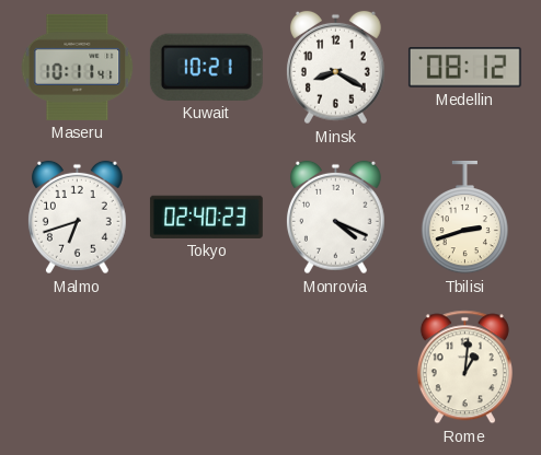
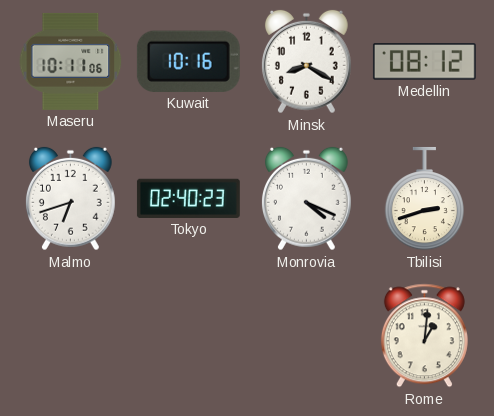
Maseru: 10:11:41 -> 10:11:06 (71, 61)
Kuwait: 10:21 -> 10:16 (188, 61)
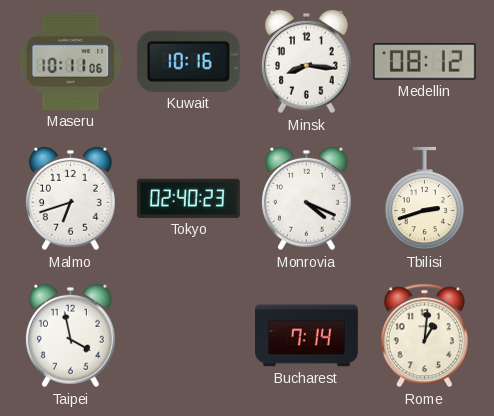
Minsk: 8:20 -> 8:16 (307, 62)
Taipei: none -> 3:58 (71, 336)
Bucharest: none -> 7:14 (307, 336)
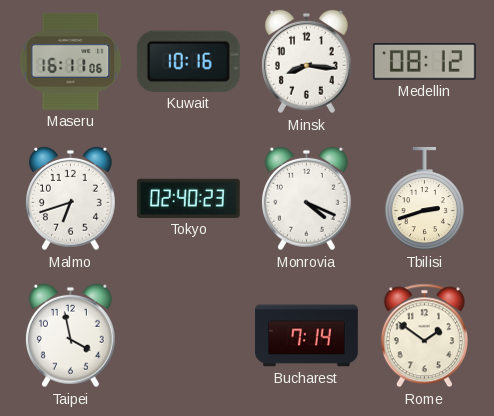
Maseru: 10:11 -> 16:11 (71, 61)
Rome: 1:01 -> 1:51 (424, 336)
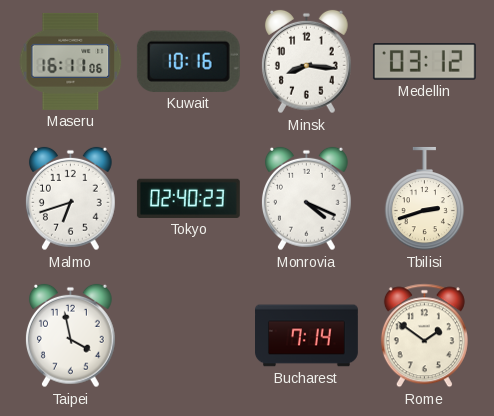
Medellin: 08:12 -> 03:12 (424, 62)
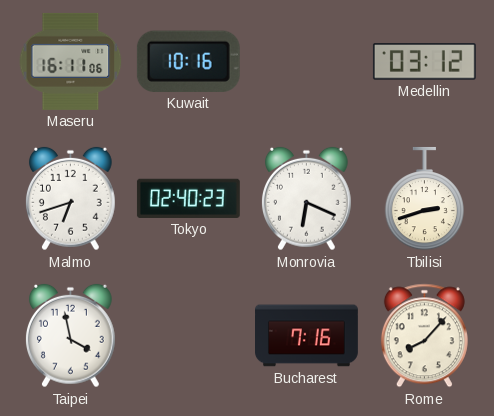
Minsk: 8:16 -> none (307, 62)
Monrovia: 4:19 -> 6:19 (307, 199)
Bucharest: 7:14 -> 7:16 (307, 336)
Rome: 1:51 -> 8:07 (424, 336)
